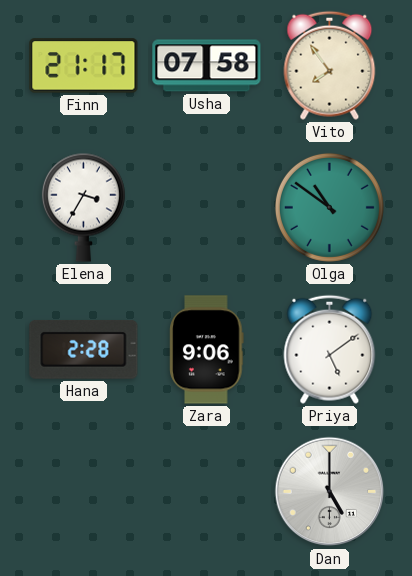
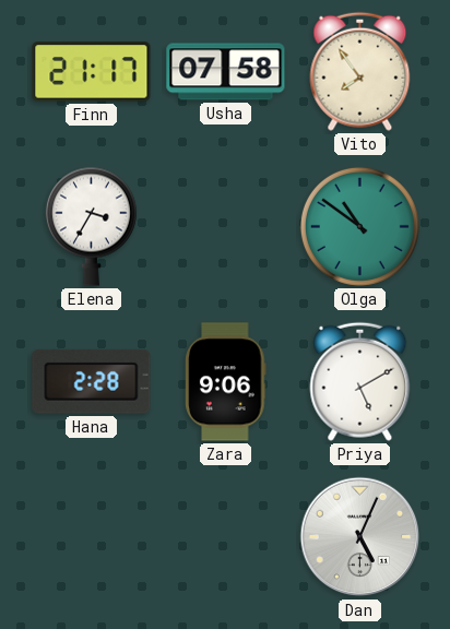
Priya: 5:09 -> 5:10 (360, 381)
Dan: 5:00 -> 5:04 (360, 537)
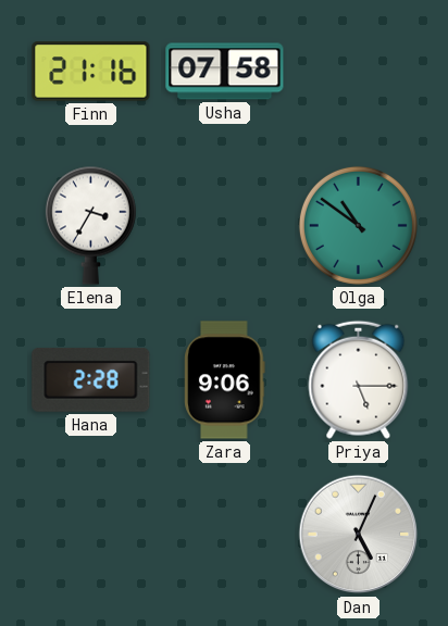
Finn: 21:17 -> 21:16 (91, 72)
Vito: 7:54 -> none (360, 71)
Priya: 5:10 -> 5:15 (359, 379)
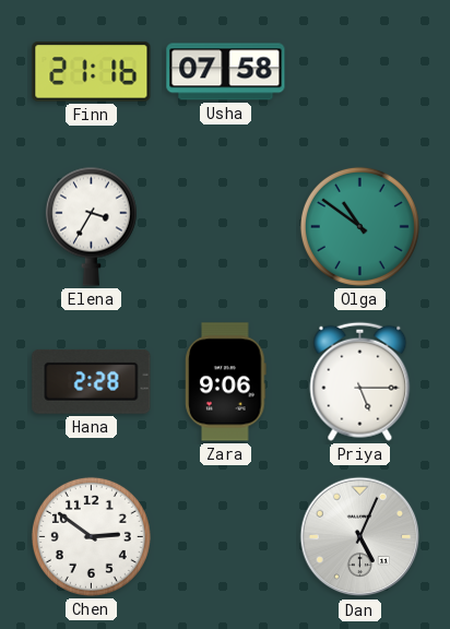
Chen: none -> 2:51 (91, 536)
